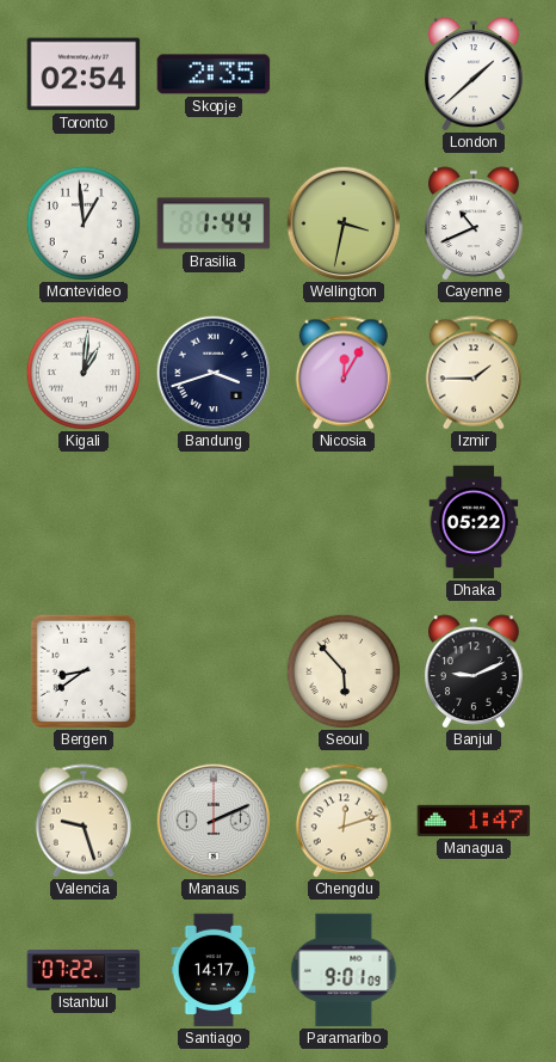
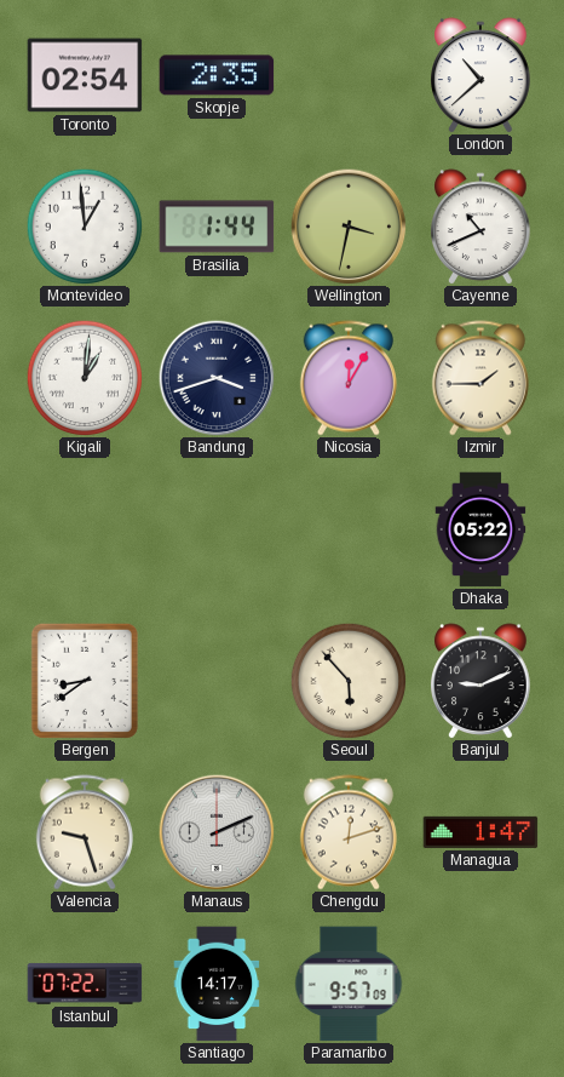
London: 1:38 -> 10:38 (482, 75)
Paramaribo: 9:01 -> 9:57 (349, 984)
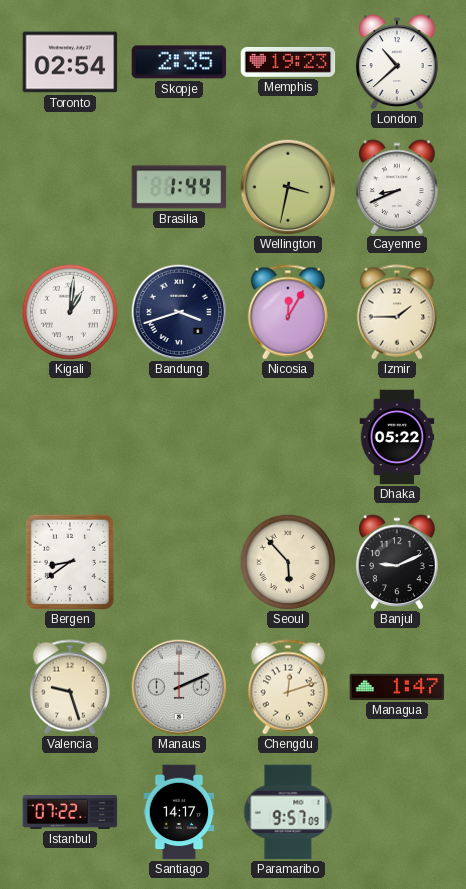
Memphis: none -> 19:23 (288, 63)
Montevideo: 12:59 -> none (85, 227)
Cayenne: 10:41 -> 8:41 (398, 187)
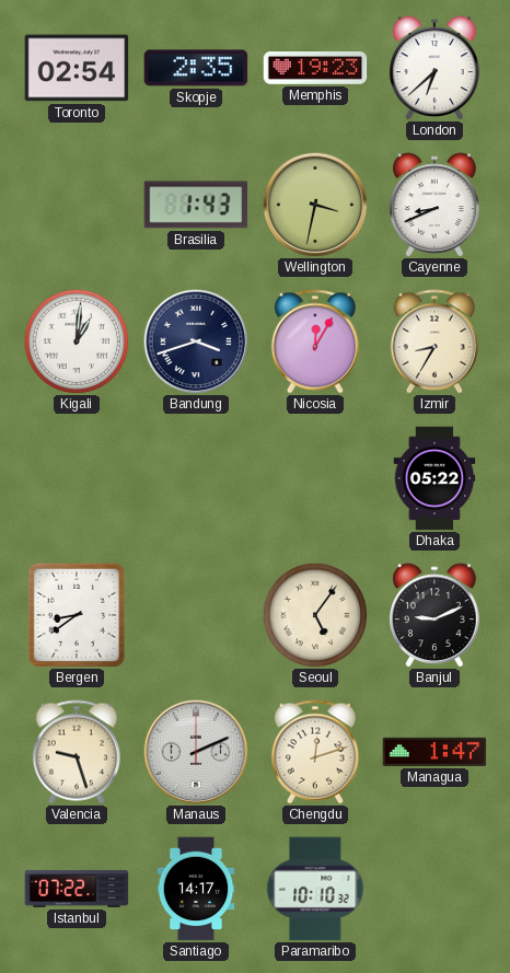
London: 10:38 -> 6:38 (436, 68)
Brasilia: 1:44 -> 1:43 (196, 205)
Izmir: 1:45 -> 8:35 (434, 341)
Seoul: 5:53 -> 5:06 (315, 615)
Paramaribo: 9:57 -> 10:10 (315, 889)
